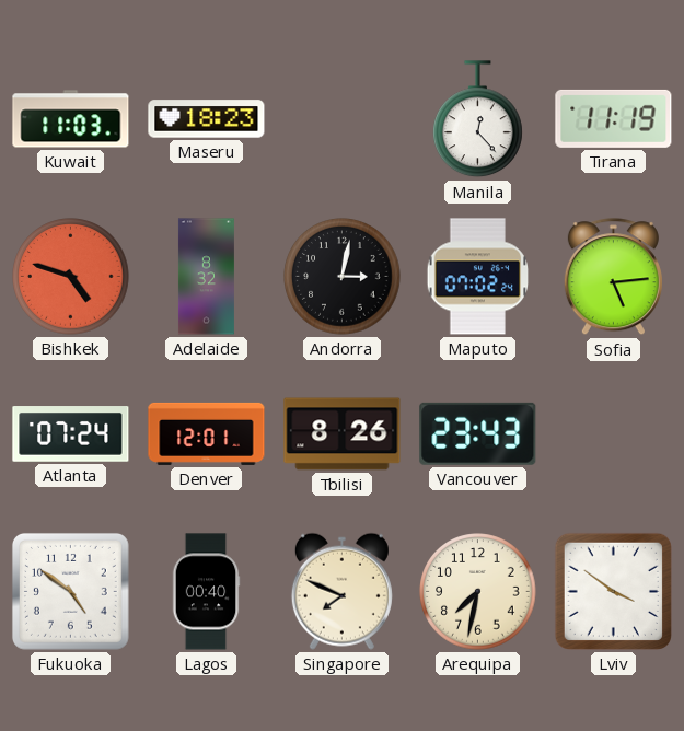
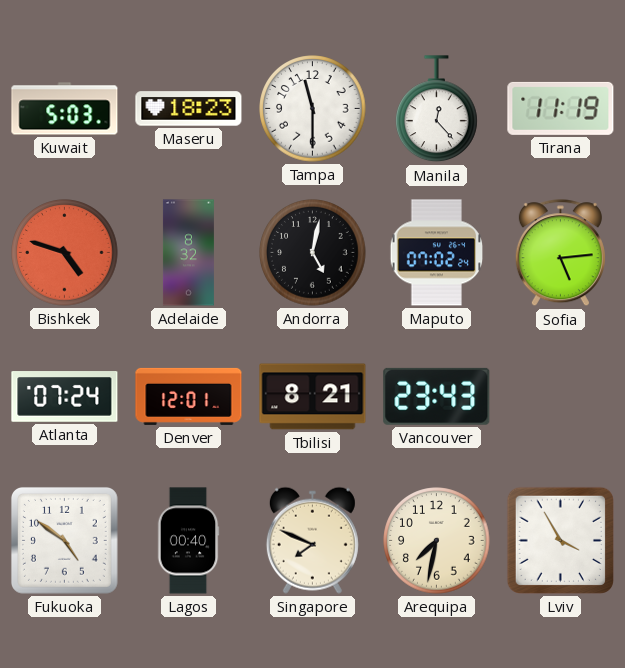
Kuwait: 11:03 -> 5:03 (65, 109)
Tampa: none -> 11:30 (313, 109)
Andorra: 3:02 -> 5:02 (313, 253)
Tbilisi: 8:26 -> 8:21 (313, 397)
Lviv: 3:51 -> 3:55 (560, 540)
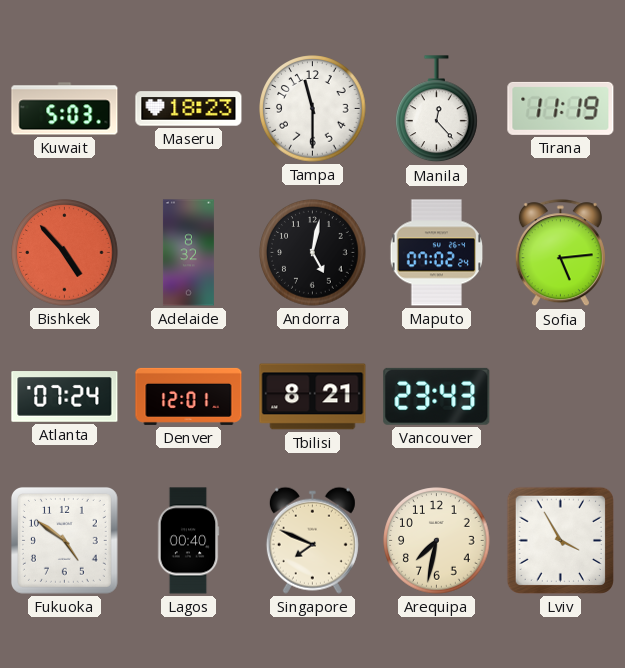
Bishkek: 4:48 -> 4:53 (65, 253)
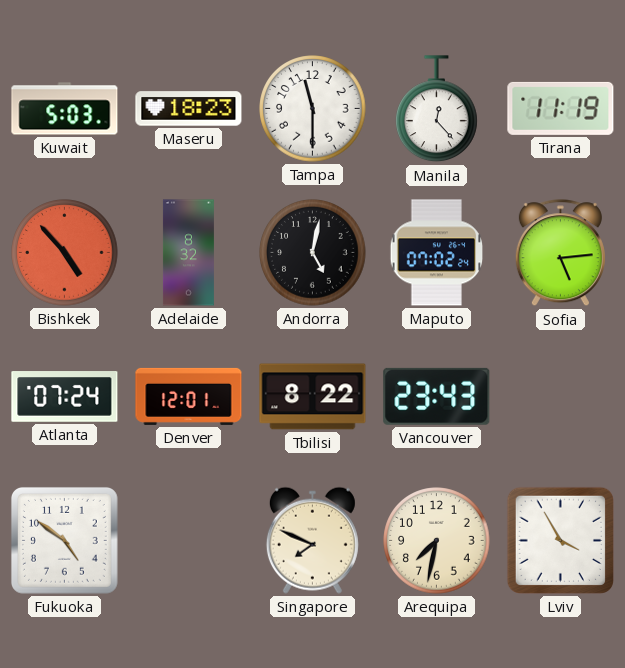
Tbilisi: 8:21 -> 8:22 (313, 397)
Lagos: 00:40 -> none (188, 541)
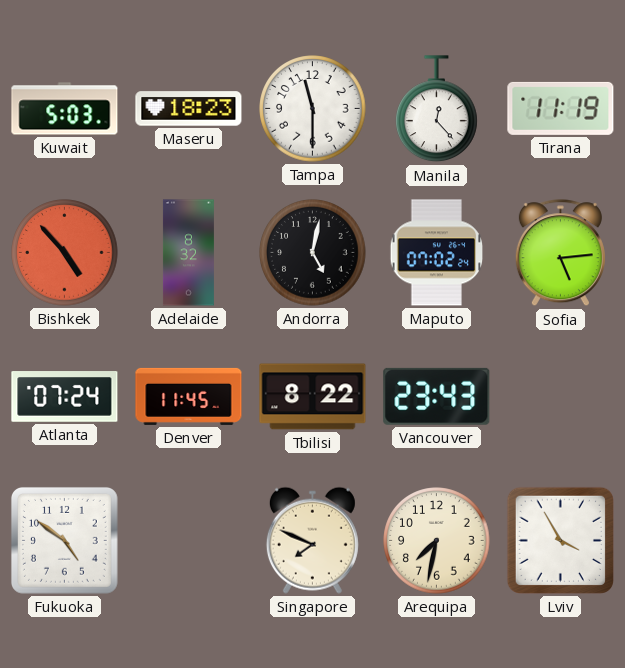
Denver: 12:01 -> 11:45 (189, 396)
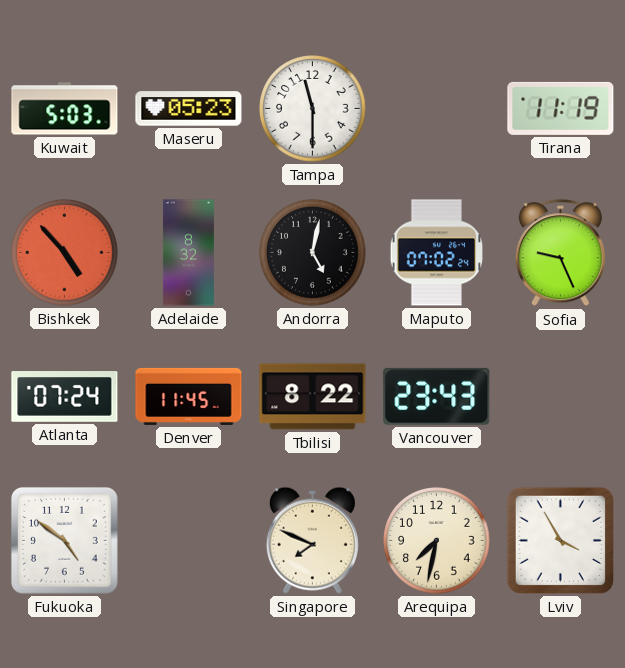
Maseru: 18:23 -> 05:23 (189, 109)
Manila: 12:23 -> none (437, 109)
Sofia: 5:14 -> 9:26 (560, 253)
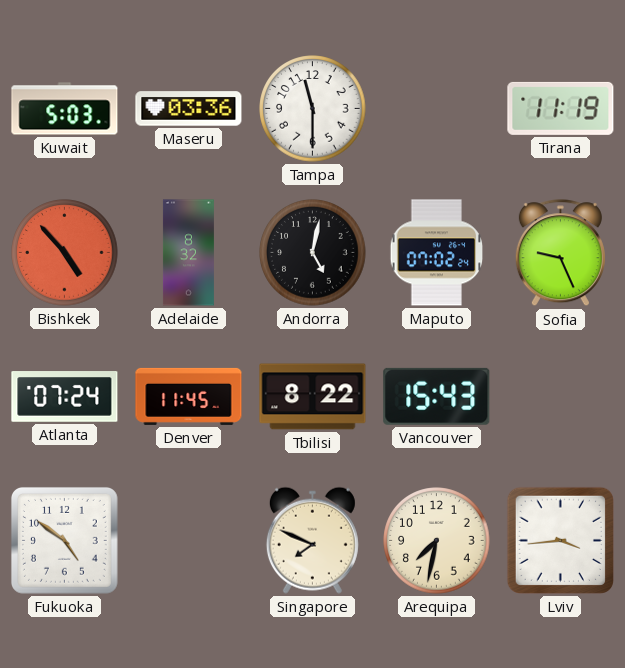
Maseru: 05:23 -> 03:36 (189, 109)
Vancouver: 23:43 -> 15:43 (437, 396)
Lviv: 3:55 -> 3:44 (560, 540)
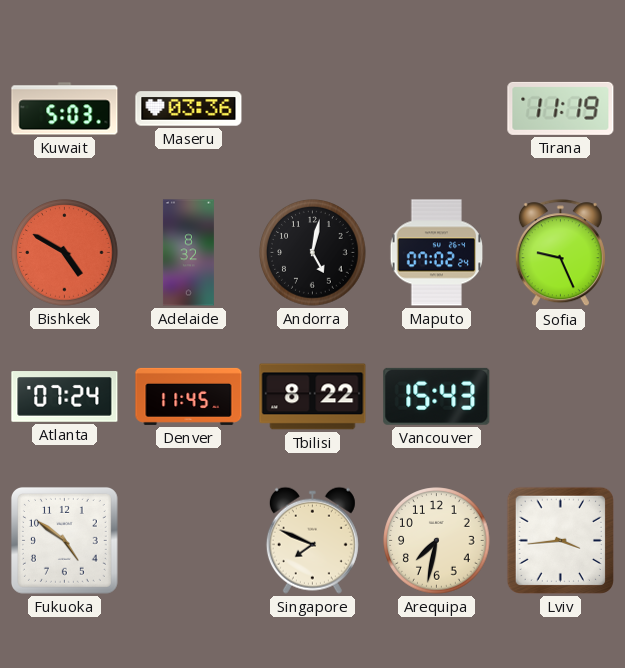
Tampa: 11:30 -> none (313, 109)
Bishkek: 4:53 -> 4:50 (65, 253)
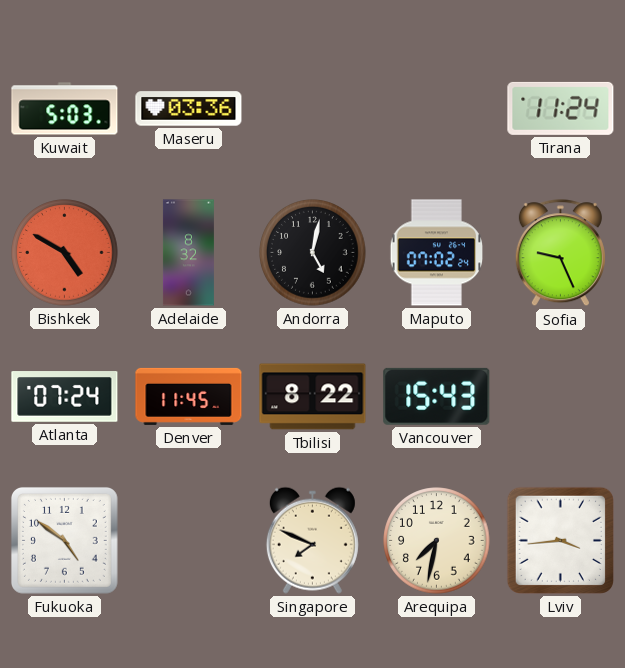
Tirana: 11:19 -> 11:24 (561, 108)
